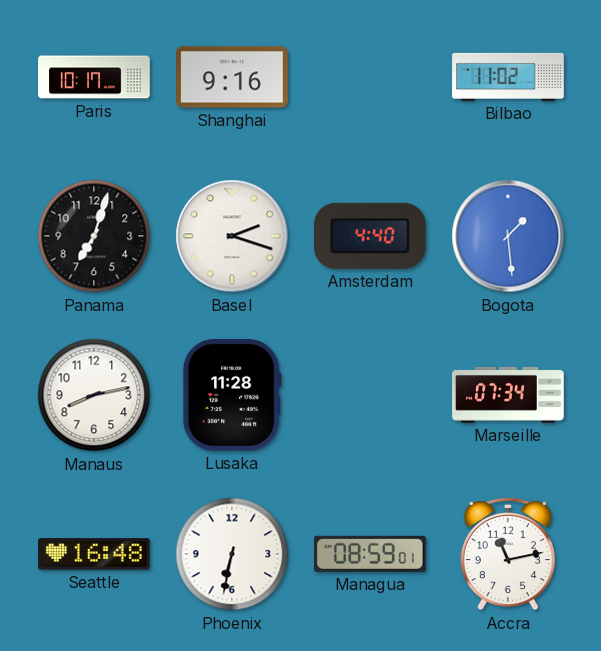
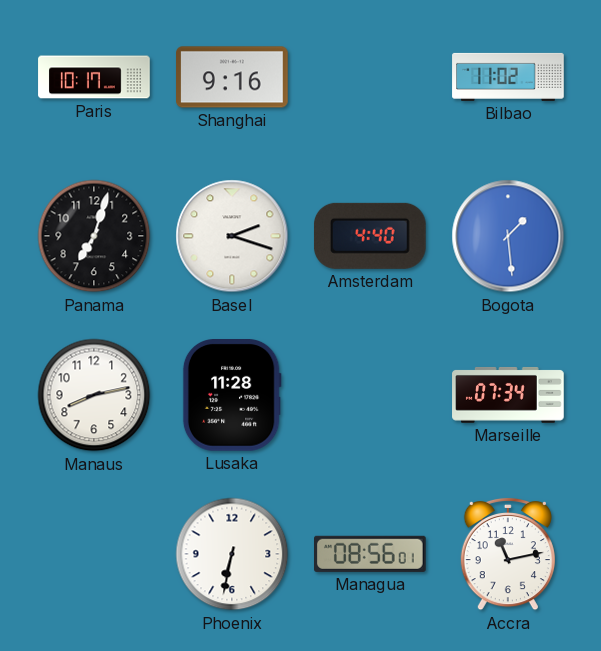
Seattle: 16:48 -> none (94, 554)
Managua: 08:59 -> 08:56 (371, 554)
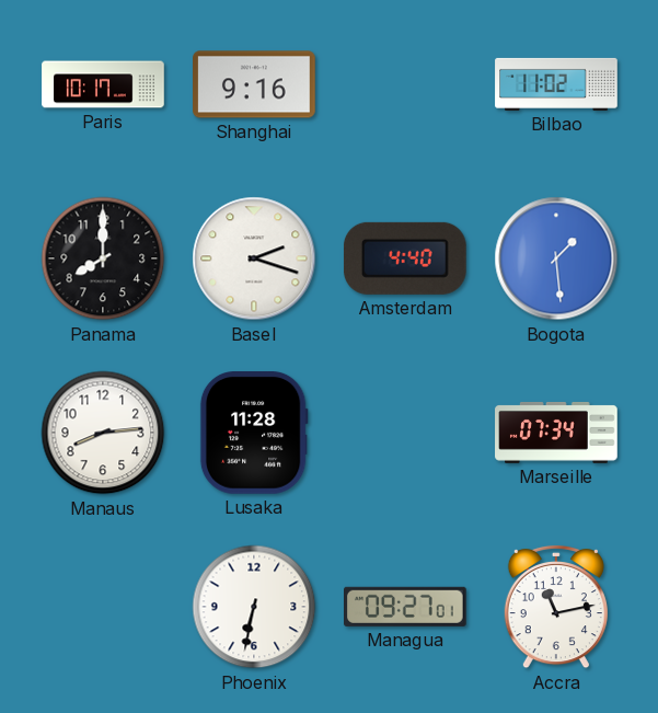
Panama: 7:03 -> 8:00 (103, 258)
Manaus: 8:13 -> 8:14 (103, 433)
Managua: 08:56 -> 09:27 (406, 607)
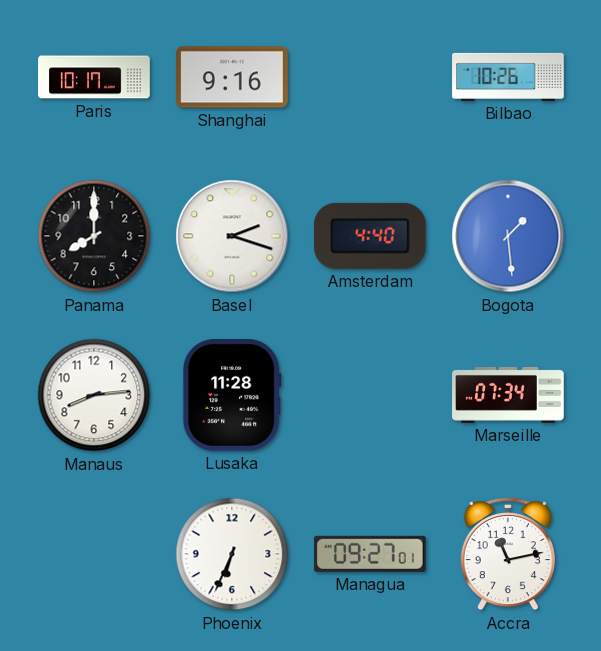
Bilbao: 11:02 -> 10:26 (508, 77)
Phoenix: 6:32 -> 6:34 (232, 554)
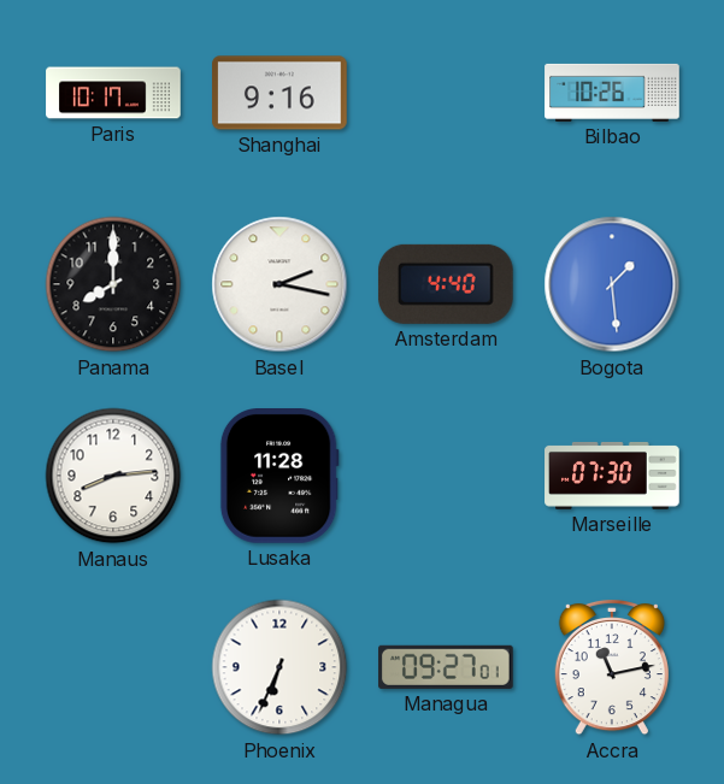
Basel: 2:18 -> 2:17 (279, 284)
Marseille: 07:34 -> 07:30 (612, 476)
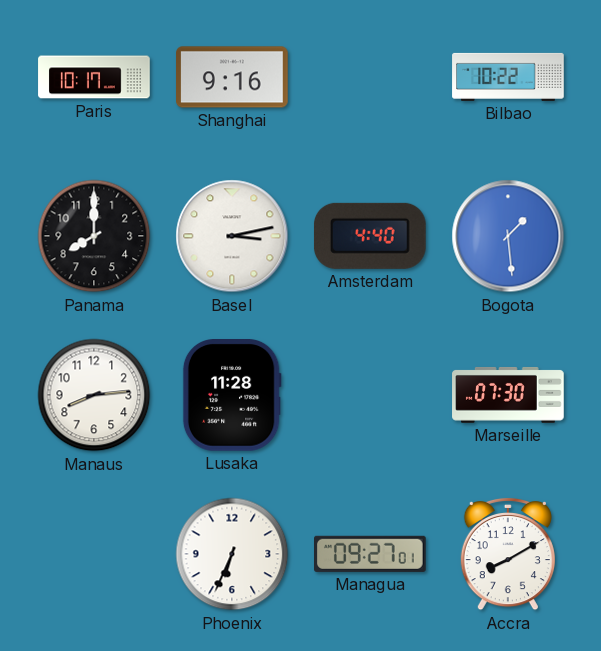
Bilbao: 10:26 -> 10:22 (508, 77)
Basel: 2:17 -> 3:13 (232, 236)
Accra: 11:13 -> 8:10 (508, 554)
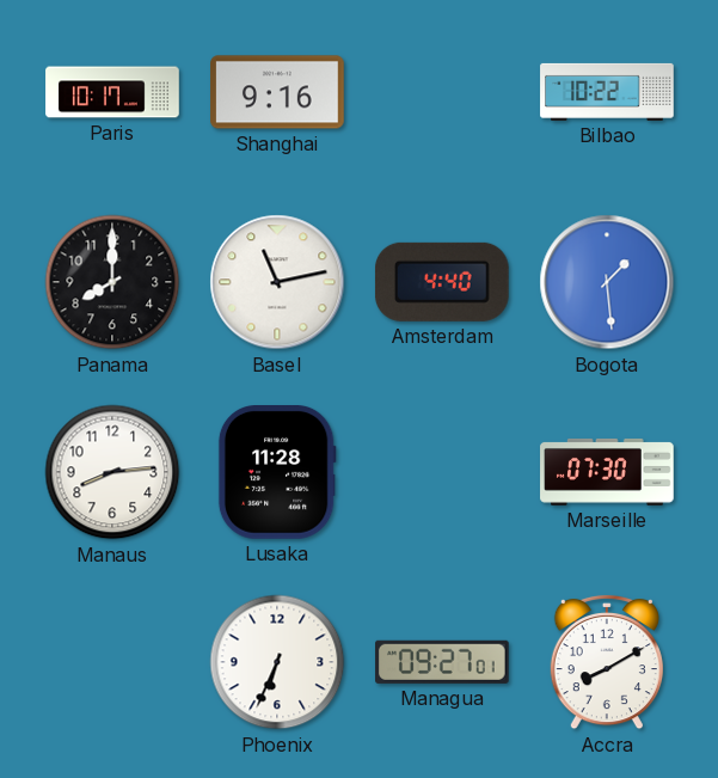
Basel: 3:13 -> 11:13 (277, 282)
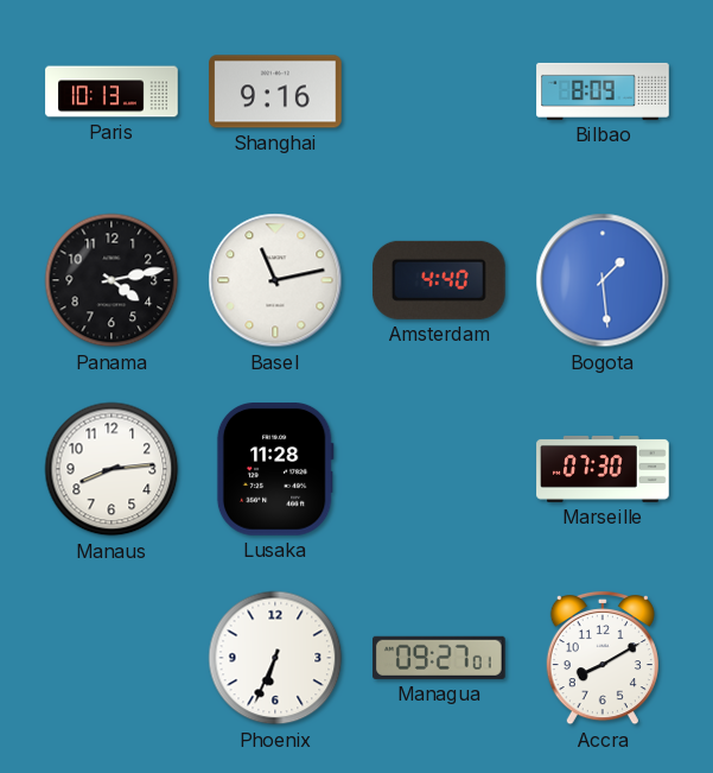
Paris: 10:17 -> 10:13 (112, 91)
Bilbao: 10:22 -> 8:09 (603, 91)
Panama: 8:00 -> 4:13 (112, 280)
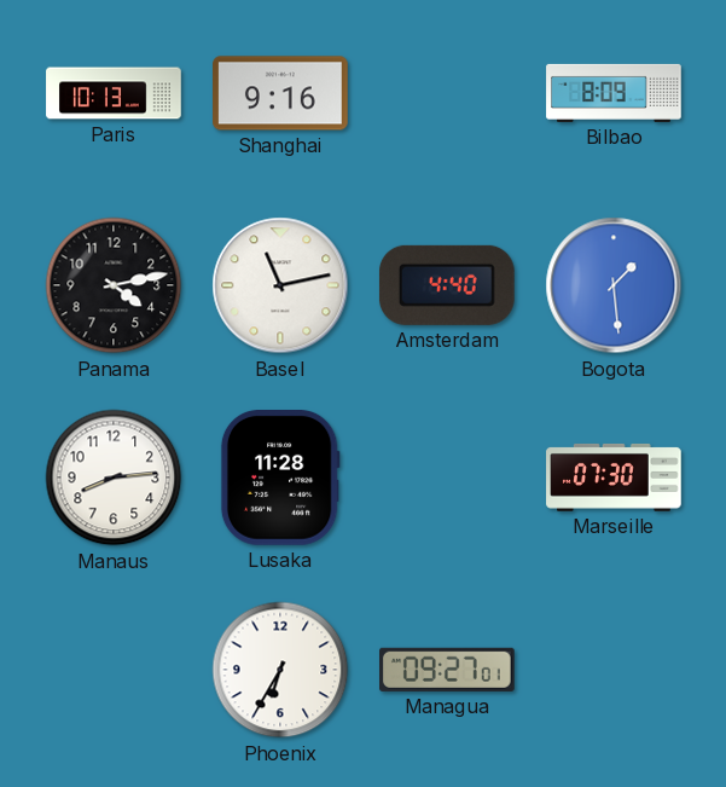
Phoenix: 6:34 -> 6:35 (280, 670)
Accra: 8:10 -> none (603, 658)
